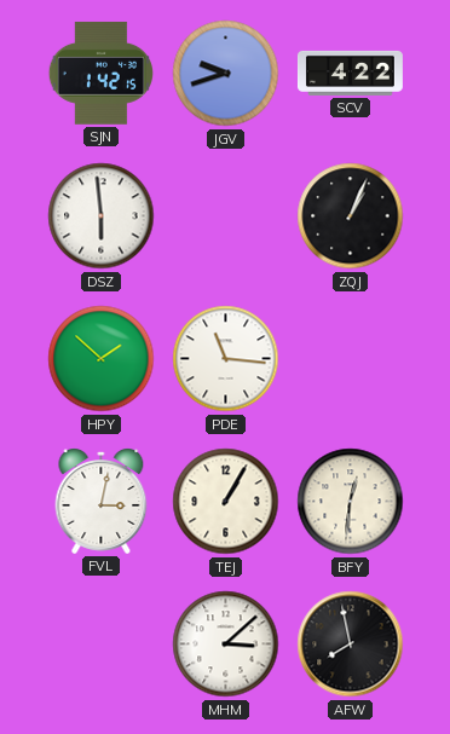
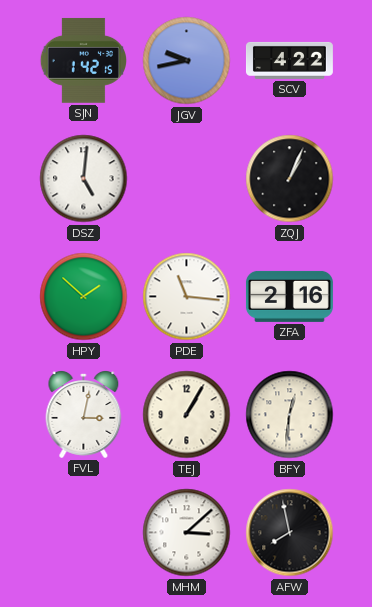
JGV: 9:42 -> 9:43 (187, 61)
DSZ: 5:59 -> 5:01 (84, 179)
ZFA: none -> 2:16 (289, 296)
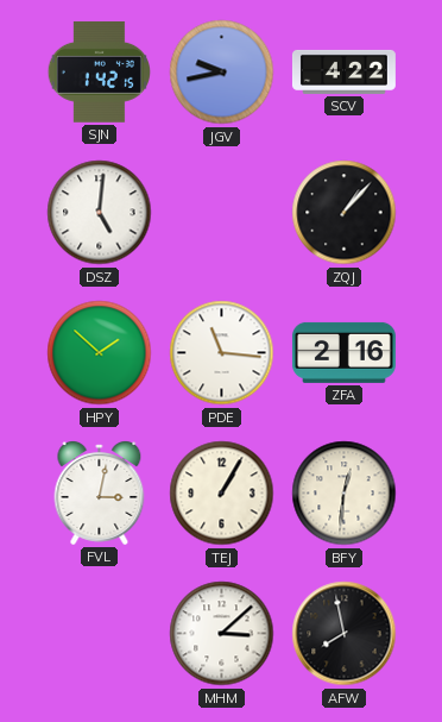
ZQJ: 1:04 -> 1:07 (345, 213)
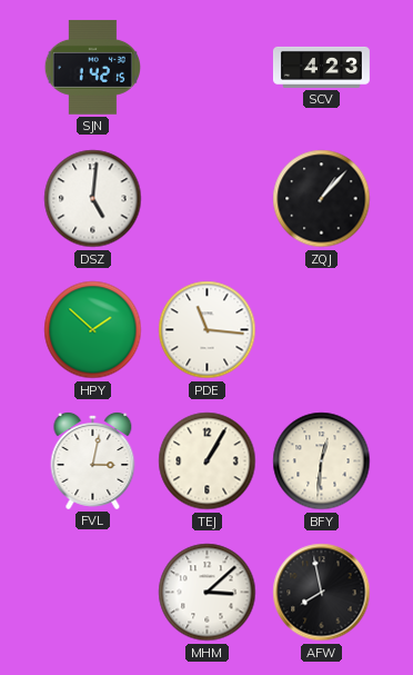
JGV: 9:43 -> none (222, 73)
SCV: 4:22 -> 4:23 (321, 67)
ZFA: 2:16 -> none (343, 352)
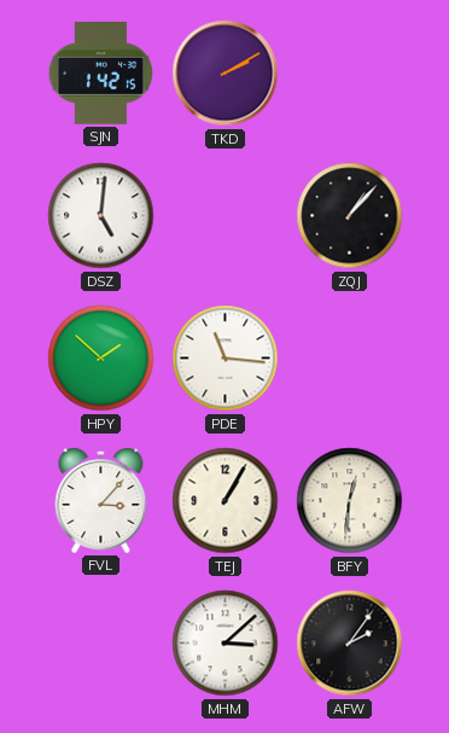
TKD: none -> 2:10 (226, 74)
SCV: 4:23 -> none (321, 67)
FVL: 3:02 -> 3:07 (101, 501)
AFW: 7:58 -> 2:06 (350, 644)
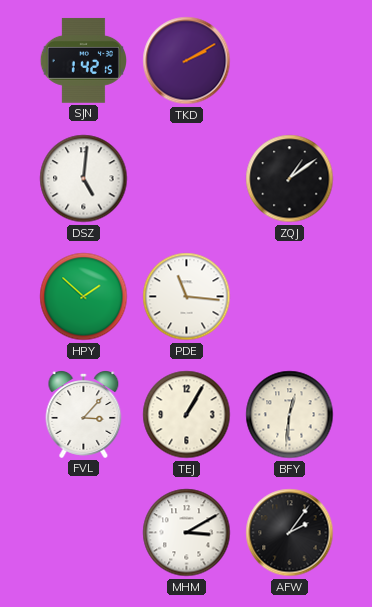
ZQJ: 1:07 -> 1:09 (290, 179)
MHM: 3:08 -> 3:10 (187, 533)
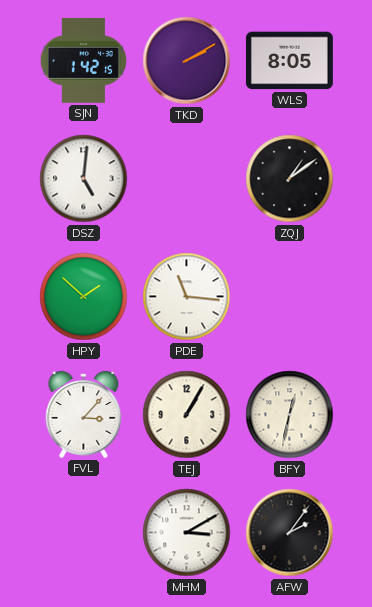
WLS: none -> 8:05 (289, 61)
BFY: 12:31 -> 12:32 (290, 415)
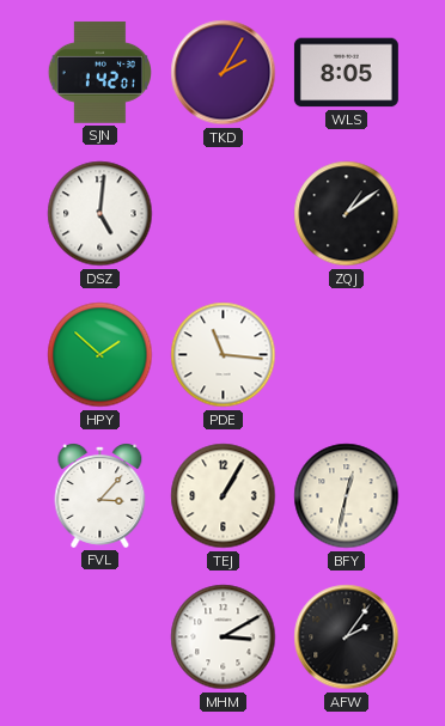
SJN: 1:42:15 -> 1:42:01 (99, 72)
TKD: 2:10 -> 2:05 (224, 73)
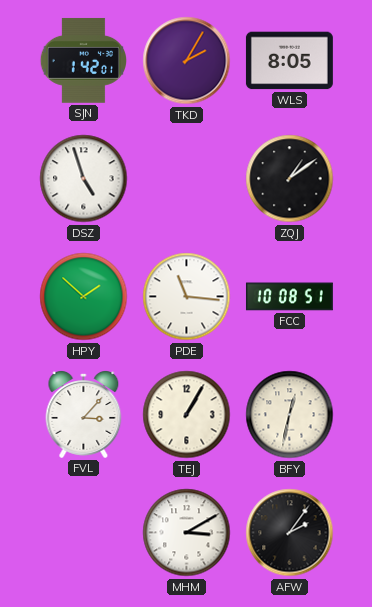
DSZ: 5:01 -> 4:57 (84, 179)
FCC: none -> 10:08 (289, 297)
